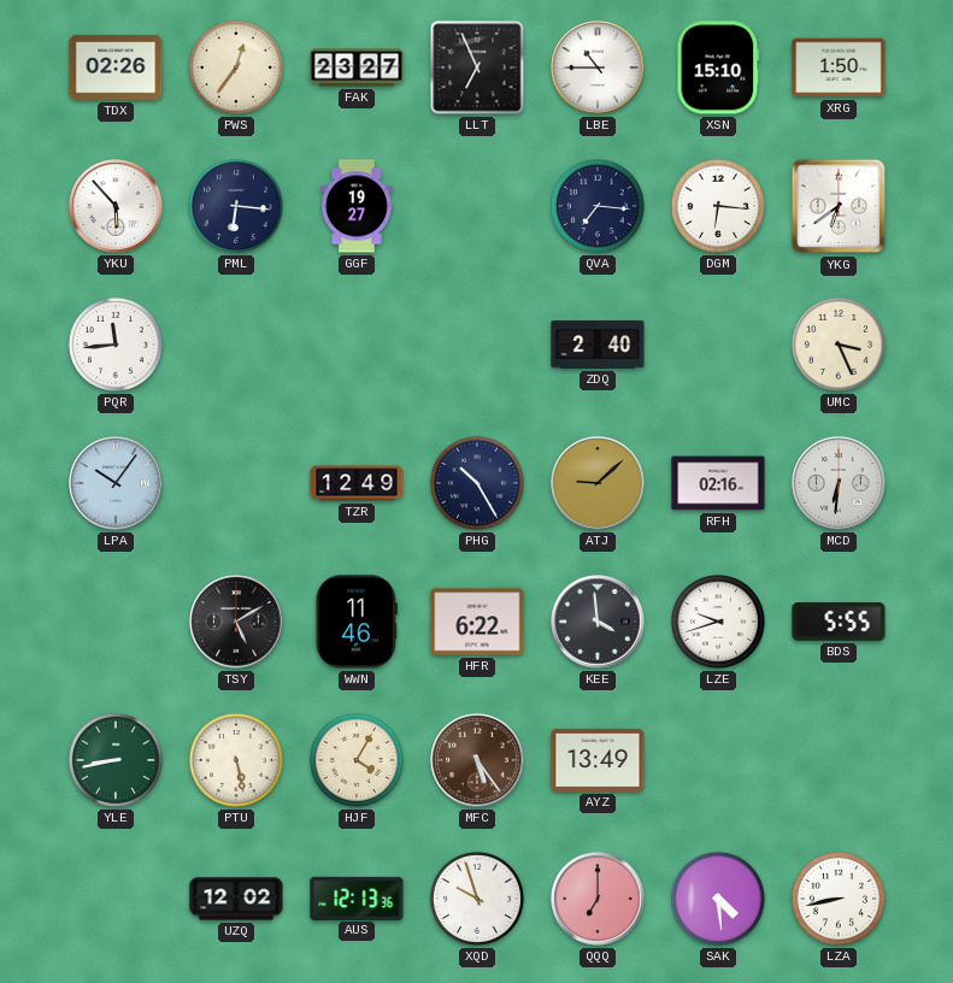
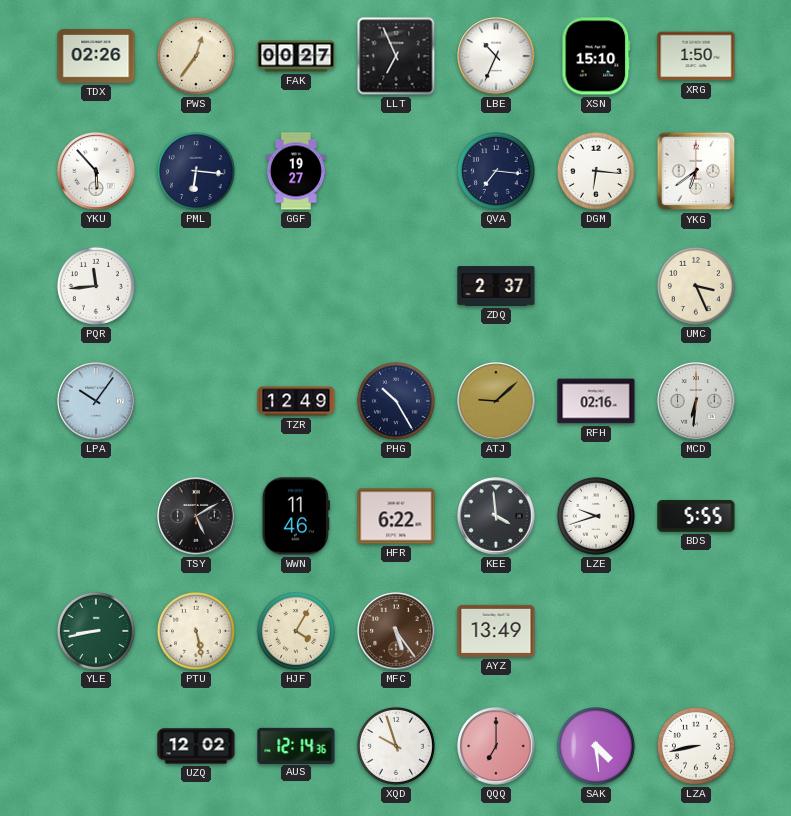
FAK: 23:27 -> 00:27 (296, 56)
LBE: 10:45 -> 10:34 (496, 56)
ZDQ: 2:40 -> 2:37 (496, 286)
AUS: 12:13 -> 12:14 (296, 745)
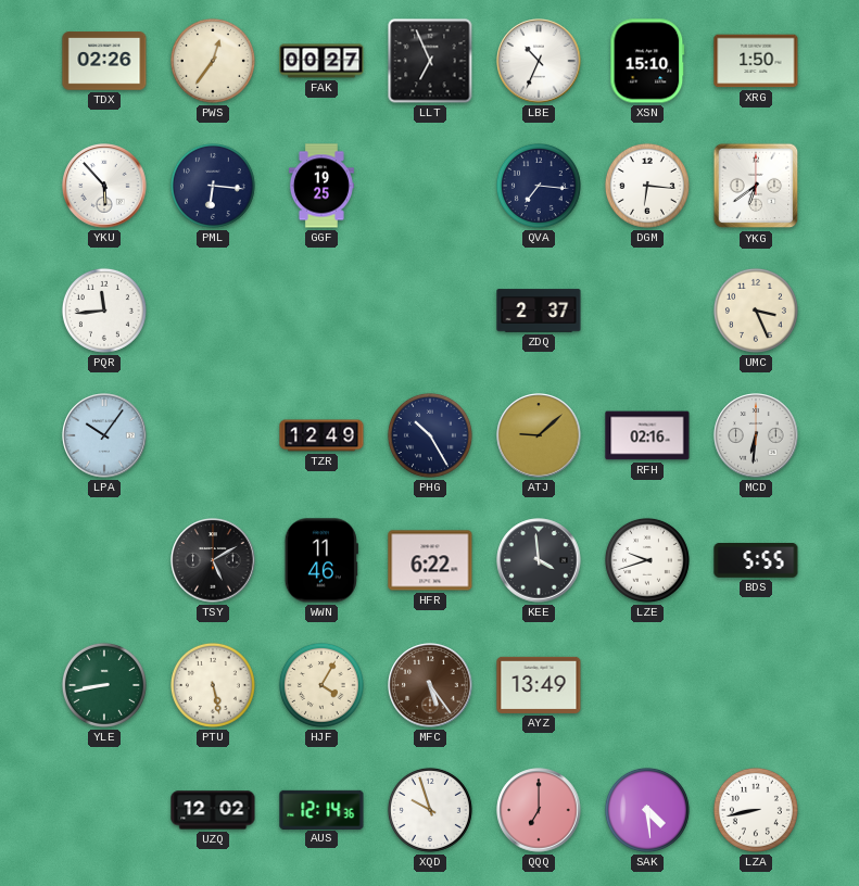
GGF: 19:27 -> 19:25 (321, 186)
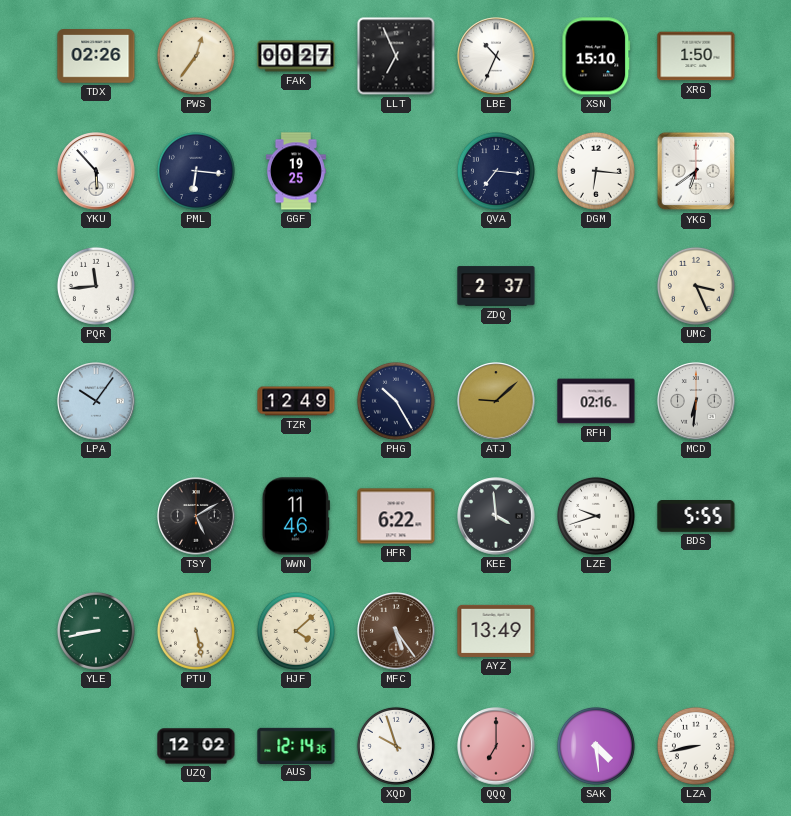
HJF: 4:05 -> 4:08 (296, 631)
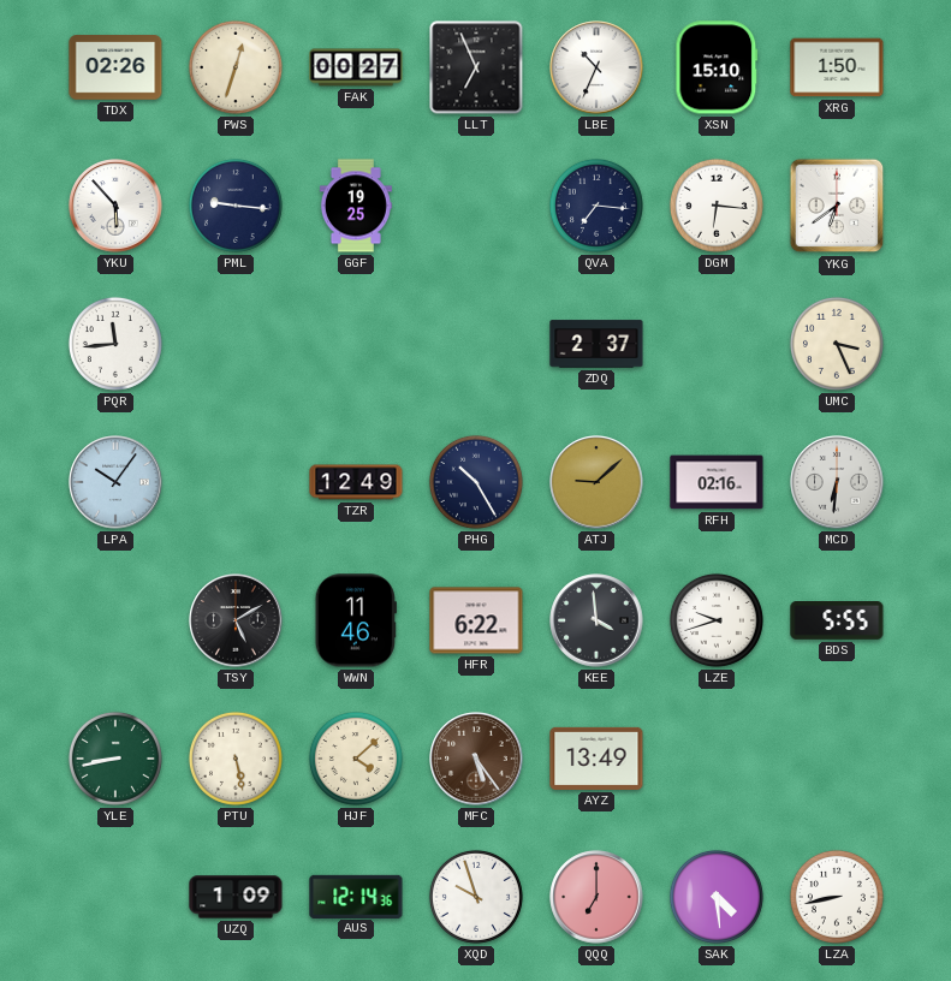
PWS: 12:36 -> 12:33 (236, 67)
PML: 6:16 -> 9:16 (236, 206)
UZQ: 12:02 -> 1:09 (236, 897)
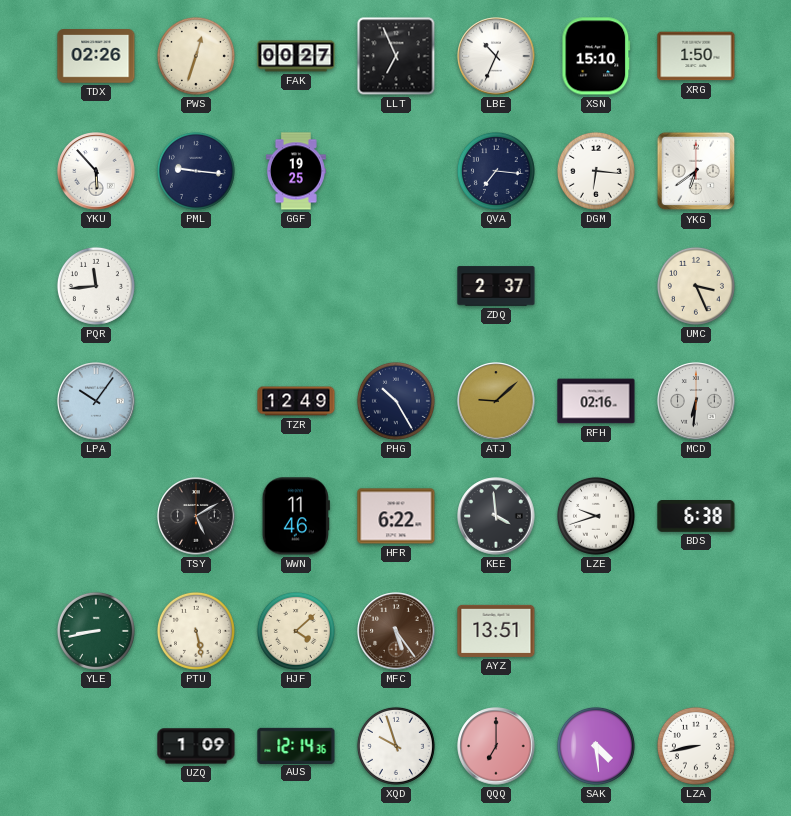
BDS: 5:55 -> 6:38 (696, 516)
AYZ: 13:49 -> 13:51 (496, 631)
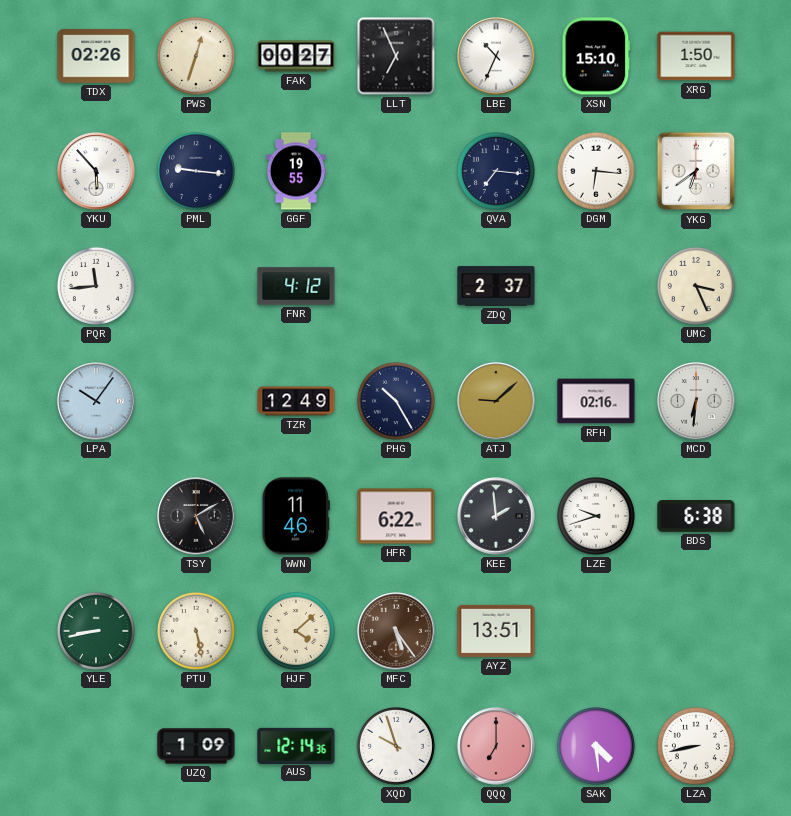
GGF: 19:25 -> 19:55 (296, 171)
FNR: none -> 4:12 (296, 286)
KEE: 3:59 -> 1:59 (496, 516)
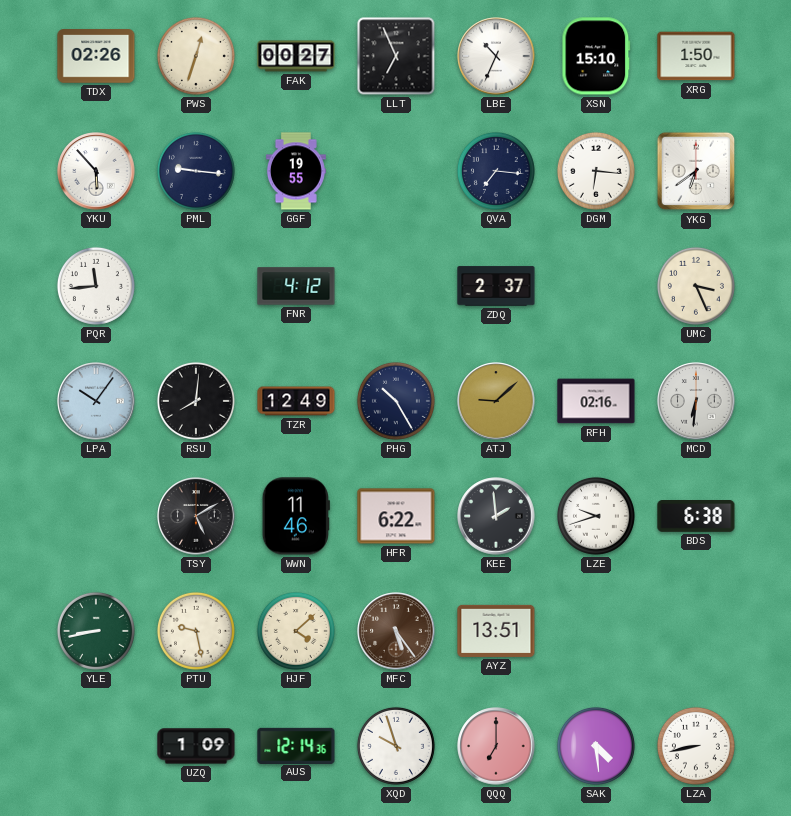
RSU: none -> 8:01 (196, 401)
PTU: 5:28 -> 9:28 (196, 631)
